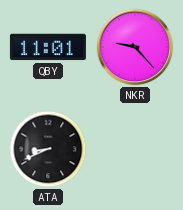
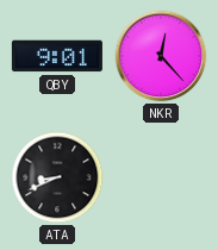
QBY: 11:01 -> 9:01 (57, 56)
NKR: 9:23 -> 12:23 (161, 56)
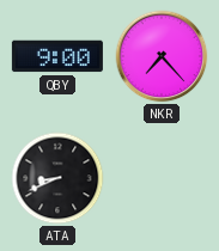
QBY: 9:01 -> 9:00 (57, 56)
NKR: 12:23 -> 7:23 (162, 56)
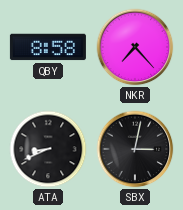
QBY: 9:00 -> 8:58 (48, 47)
SBX: none -> 3:02 (135, 149)
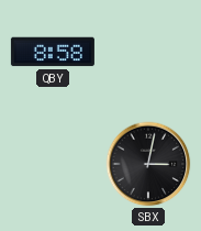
NKR: 7:23 -> none (135, 47)
ATA: 8:41 -> none (48, 149)
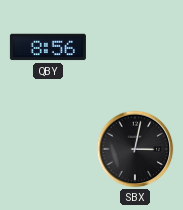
QBY: 8:58 -> 8:56 (48, 47)
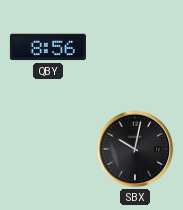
SBX: 3:02 -> 10:02 (135, 149)
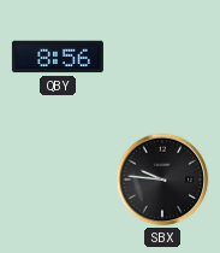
SBX: 10:02 -> 9:46 (162, 180)
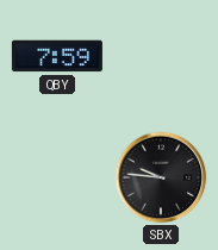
QBY: 8:56 -> 7:59 (57, 56)
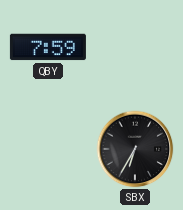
SBX: 9:46 -> 6:35 (135, 149)
